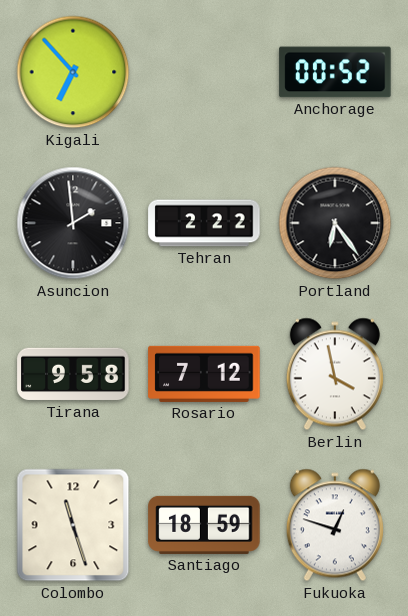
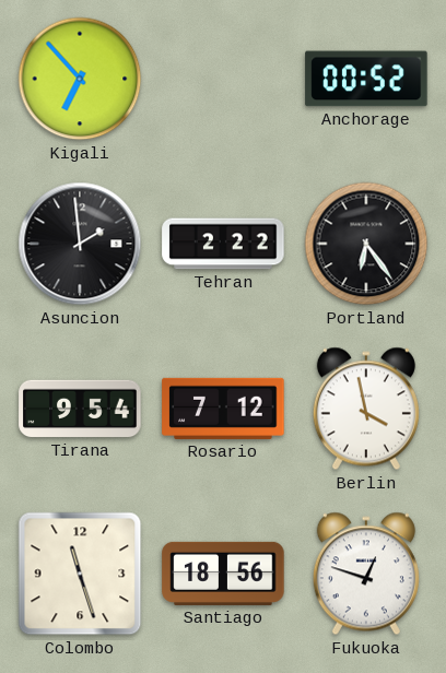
Tirana: 9:58 -> 9:54 (80, 409)
Santiago: 18:59 -> 18:56 (223, 574)
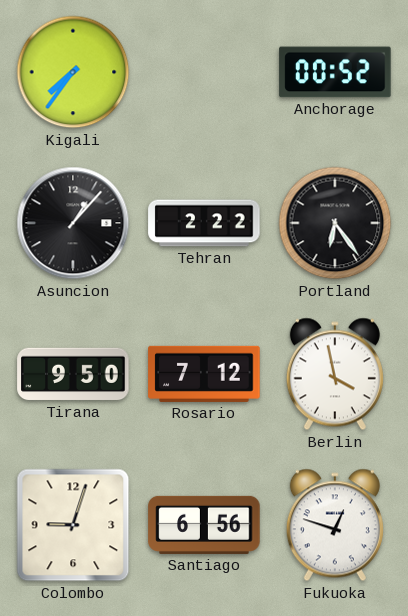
Kigali: 6:53 -> 7:36 (73, 72)
Asuncion: 1:59 -> 1:07 (73, 223)
Tirana: 9:54 -> 9:50 (73, 374)
Colombo: 11:27 -> 9:03 (73, 525)
Santiago: 18:56 -> 6:56 (204, 525)
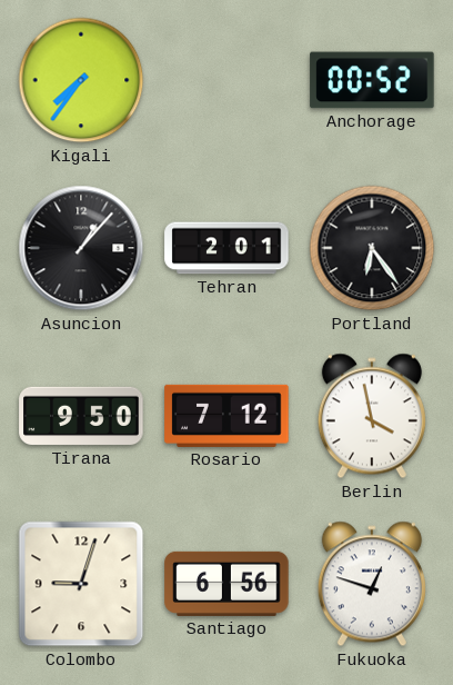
Tehran: 2:22 -> 2:01 (226, 248)
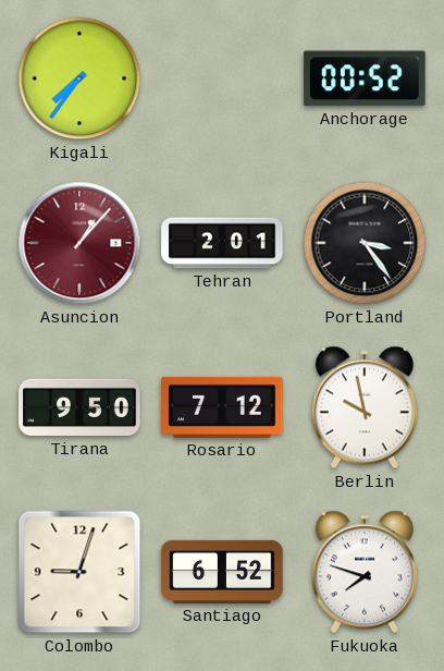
Asuncion dial: black -> burgundy (79, 243)
Portland: 6:24 -> 3:24 (365, 243)
Berlin: 3:58 -> 9:58 (365, 407)
Santiago: 6:56 -> 6:52 (222, 572)
Fukuoka: 12:48 -> 7:48 (365, 572)
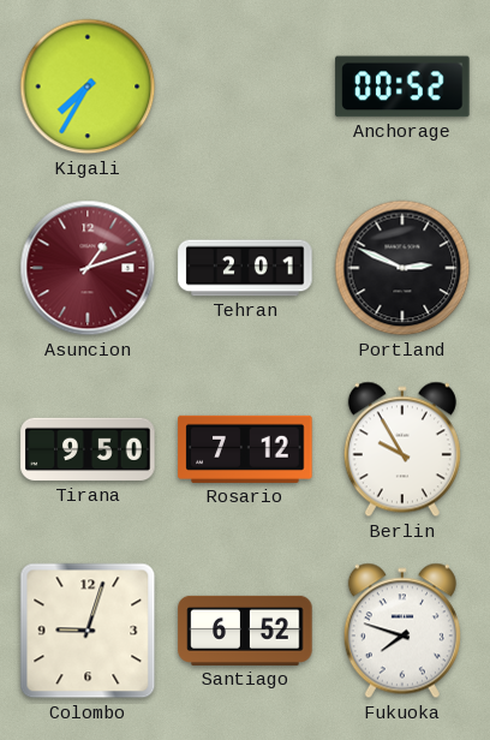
Kigali: 7:36 -> 7:35 (88, 86)
Asuncion: 1:07 -> 1:12 (88, 268)
Portland: 3:24 -> 2:49 (402, 268)
Berlin: 9:58 -> 9:55 (402, 449)
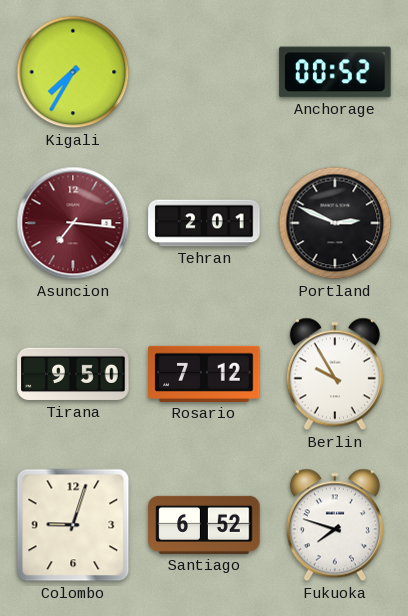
Asuncion: 1:12 -> 7:16 (73, 223)
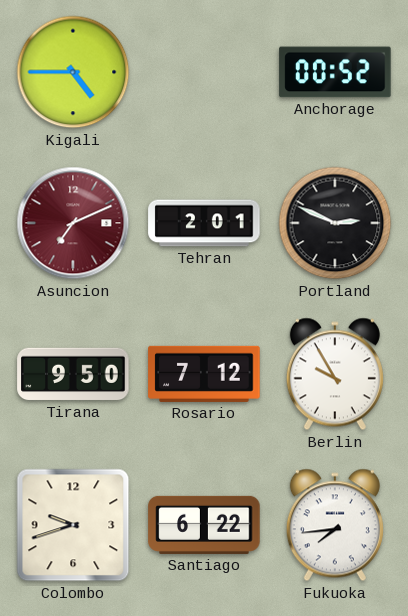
Kigali: 7:35 -> 4:45 (73, 72)
Asuncion: 7:16 -> 7:11 (73, 223)
Colombo: 9:03 -> 9:42 (73, 525)
Santiago: 6:52 -> 6:22 (204, 525)
Fukuoka: 7:48 -> 7:44 (335, 525)
